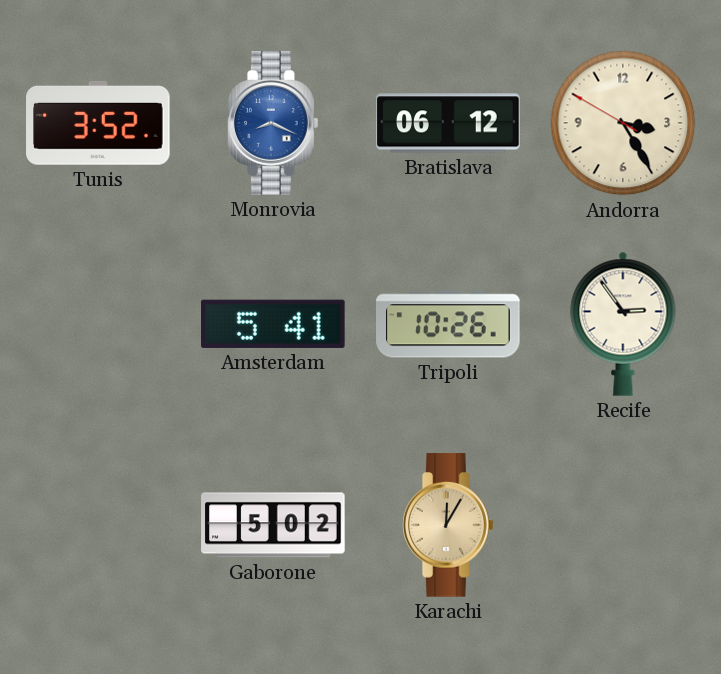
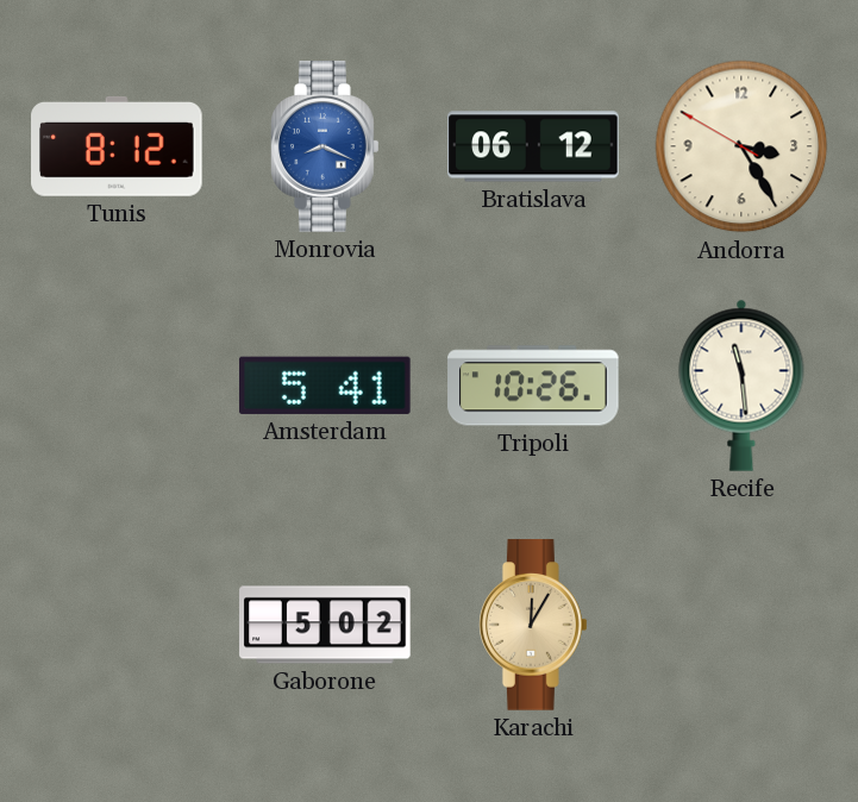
Tunis: 3:52 -> 8:12 (117, 146)
Recife: 2:54 -> 11:29 (741, 386)
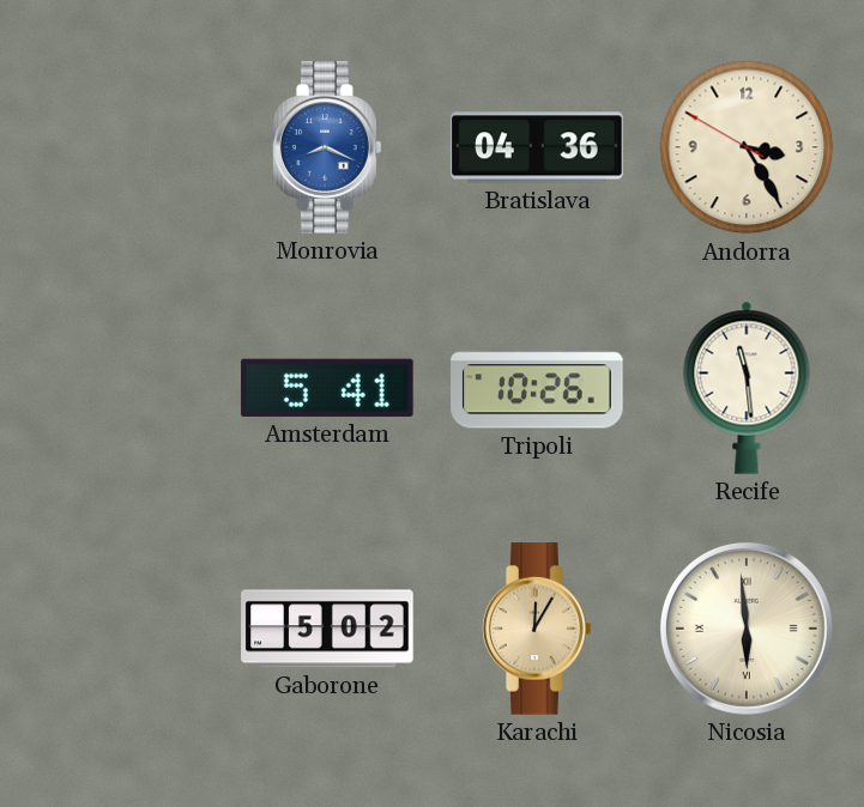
Tunis: 8:12 -> none (117, 146)
Bratislava: 06:12 -> 04:36 (537, 147)
Nicosia: none -> 5:59 (747, 629)
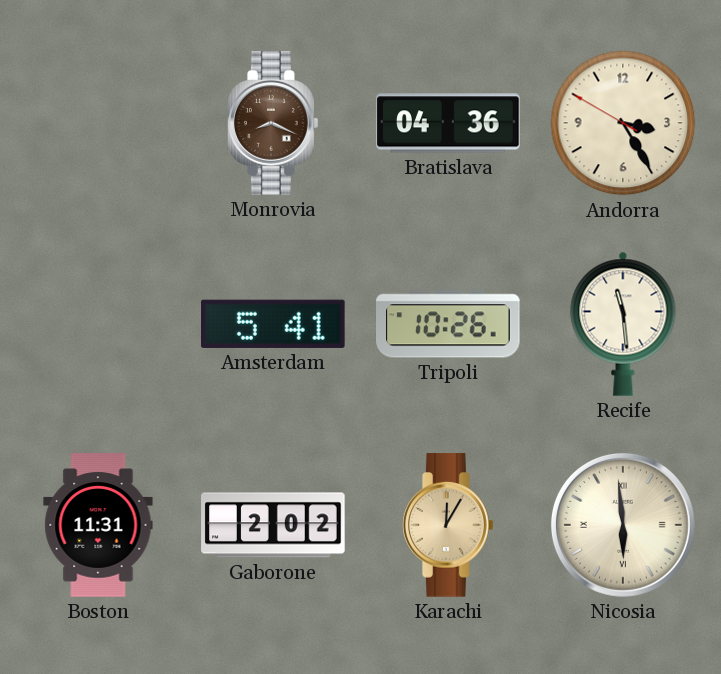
Monrovia dial: blue -> brown (274, 123)
Boston: none -> 11:31 (98, 525)
Gaborone: 5:02 -> 2:02 (273, 525)
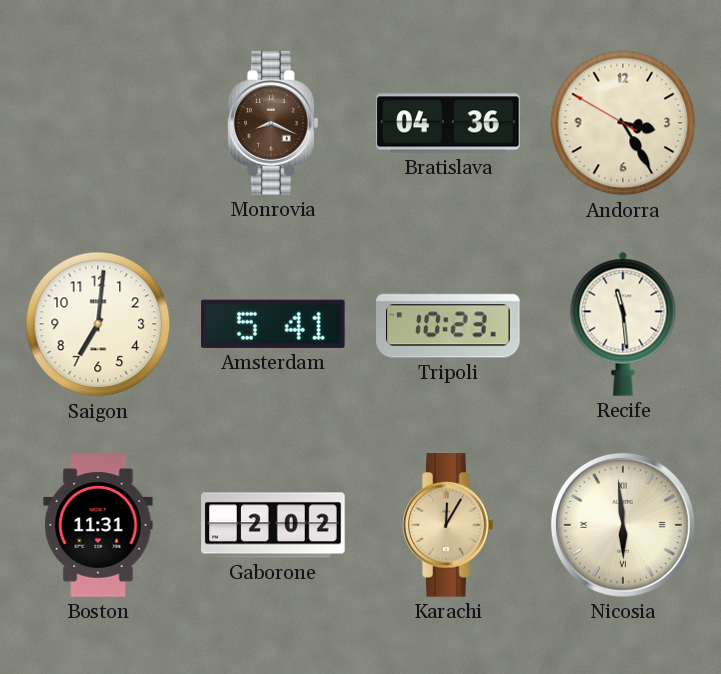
Saigon: none -> 7:01 (98, 324)
Tripoli: 10:26 -> 10:23 (448, 324)
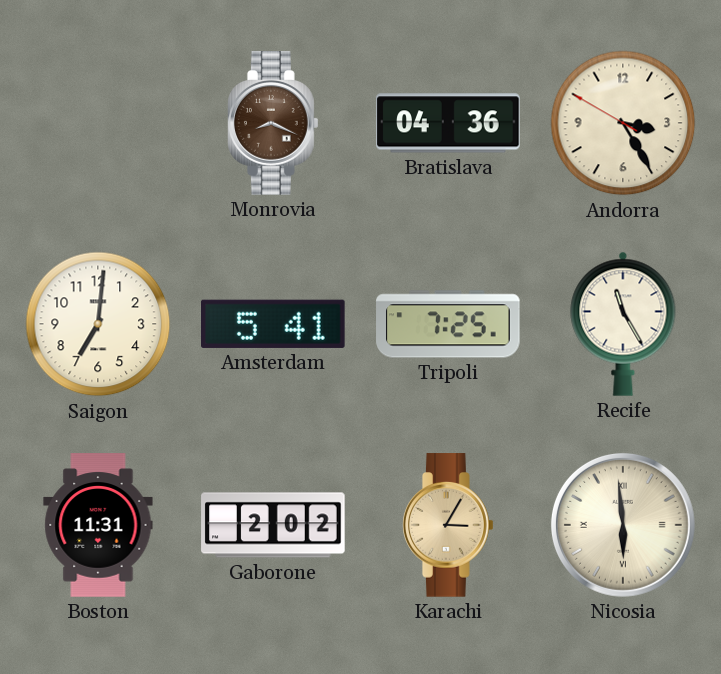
Tripoli: 10:23 -> 7:25 (448, 324)
Recife: 11:29 -> 11:25 (623, 324)
Karachi: 12:05 -> 3:05 (449, 525)
